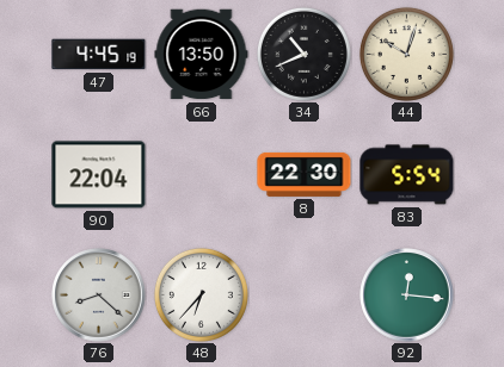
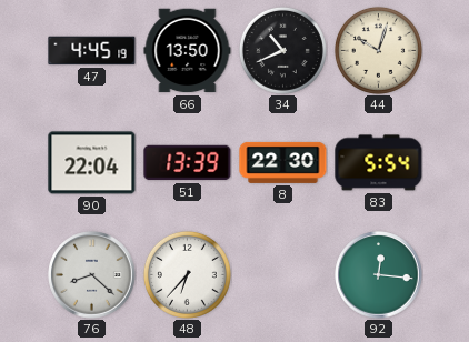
51: none -> 13:39 (188, 163)
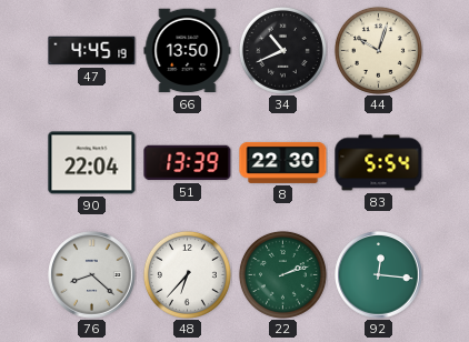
22: none -> 2:12 (282, 274)
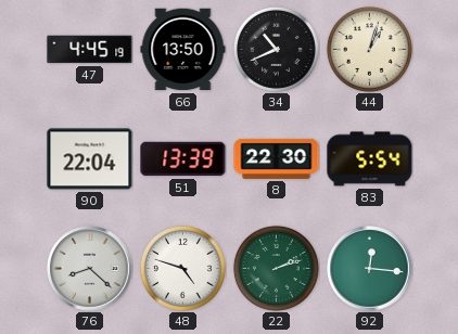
44: 10:03 -> 1:03 (369, 49)
48: 6:37 -> 4:48 (182, 268)
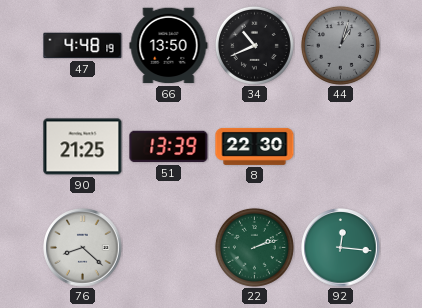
47: 4:45 -> 4:48 (83, 46)
44 dial: cream -> grey (340, 45)
90: 22:04 -> 21:25 (83, 147)
83: 5:54 -> none (370, 159)
48: 4:48 -> none (182, 268)
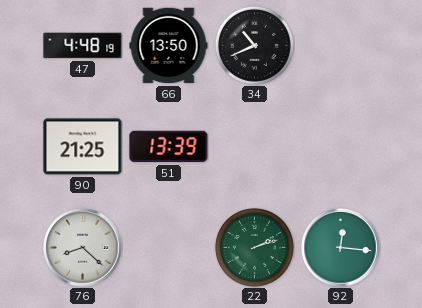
44: 1:03 -> none (340, 45)
8: 22:30 -> none (255, 146)
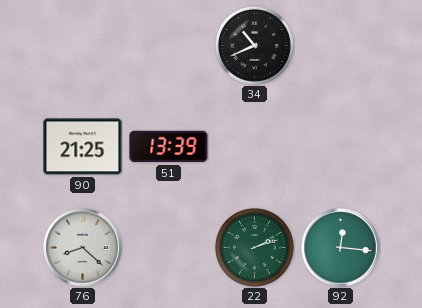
47: 4:48 -> none (83, 46)
66: 13:50 -> none (169, 46)
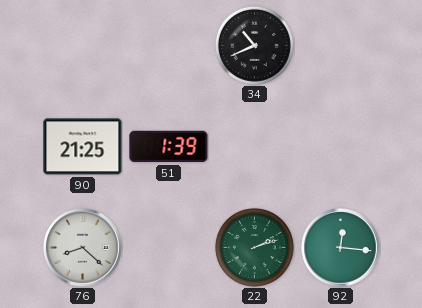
51: 13:39 -> 1:39 (169, 147)
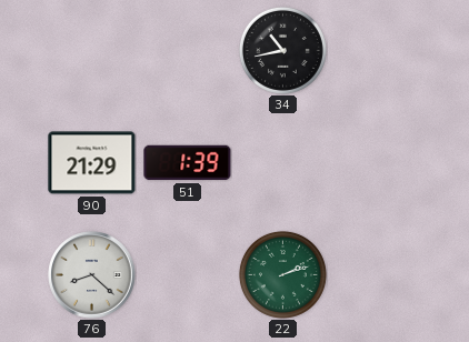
34: 10:41 -> 10:43 (282, 50)
90: 21:25 -> 21:29 (92, 163)
92: 12:16 -> none (341, 248)
